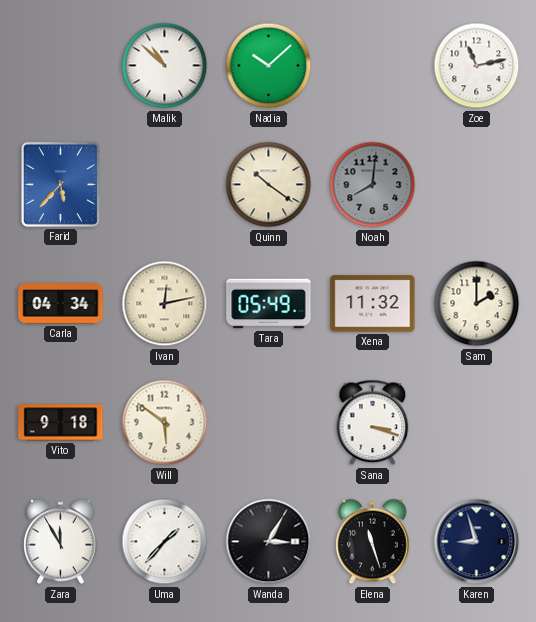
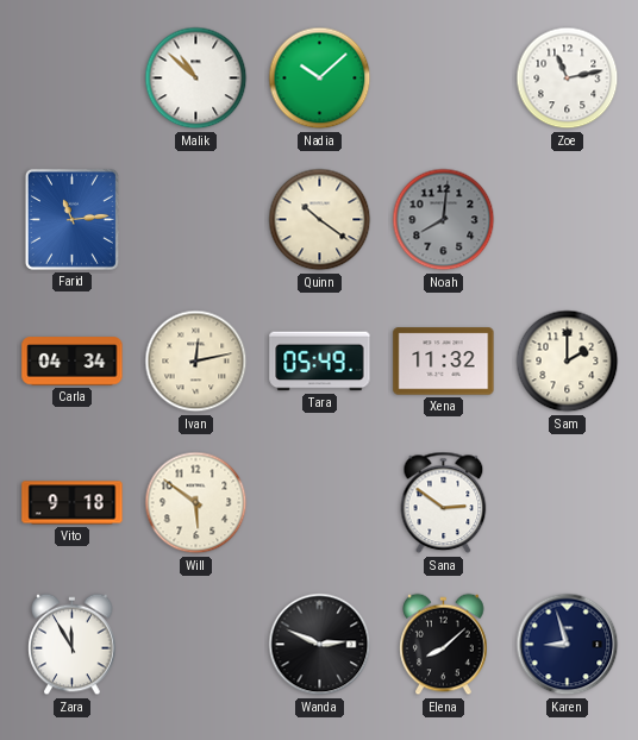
Farid: 5:37 -> 11:14 (71, 219)
Sana: 3:18 -> 2:51 (444, 503)
Uma: 1:37 -> none (165, 542)
Wanda: 3:05 -> 2:49 (320, 645)
Elena: 11:27 -> 8:08 (444, 645)
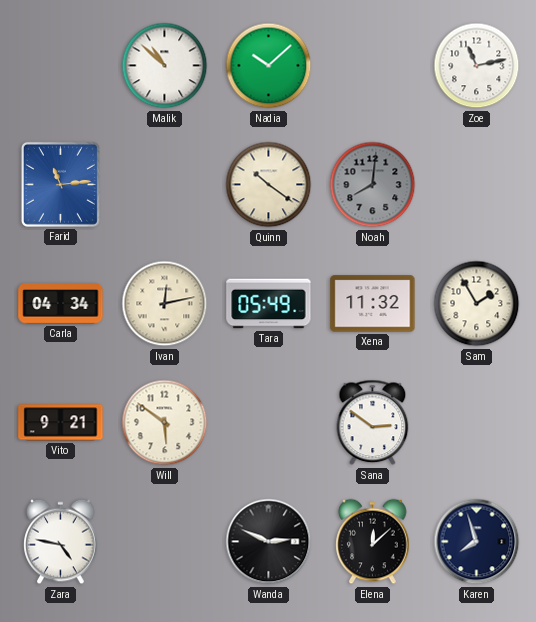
Sam: 2:00 -> 1:55 (477, 304)
Vito: 9:18 -> 9:21 (61, 423)
Zara: 11:55 -> 4:47 (61, 542)
Elena: 8:08 -> 12:08 (373, 542)
Karen: 8:57 -> 7:57 (477, 542)
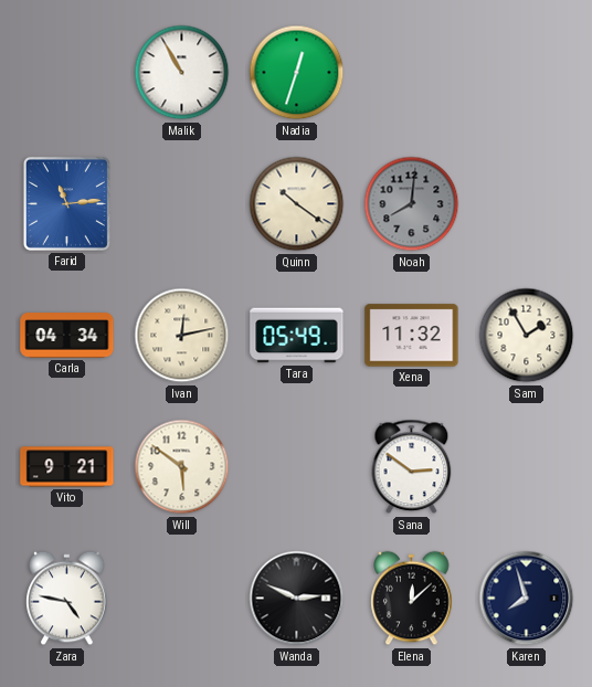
Malik: 10:52 -> 10:55 (182, 73)
Nadia: 10:08 -> 12:33 (297, 73)
Zoe: 11:13 -> none (477, 66)
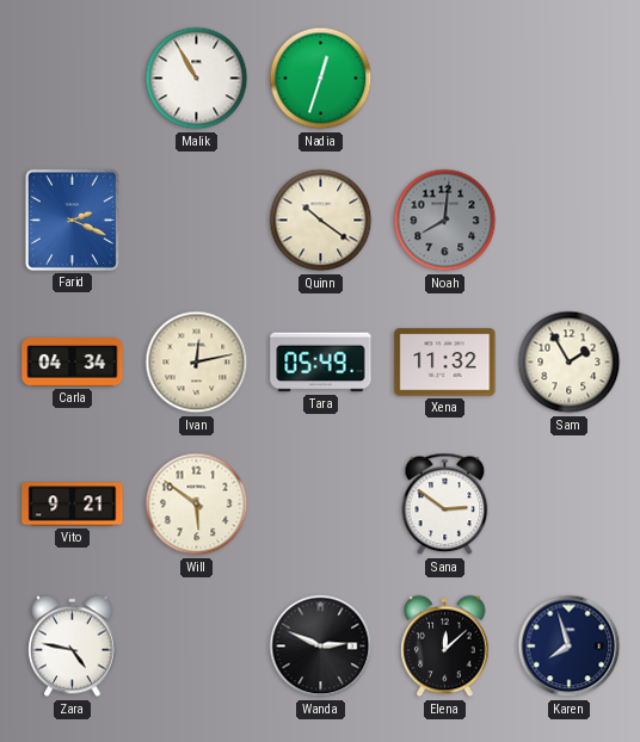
Farid: 11:14 -> 2:19 (72, 219)
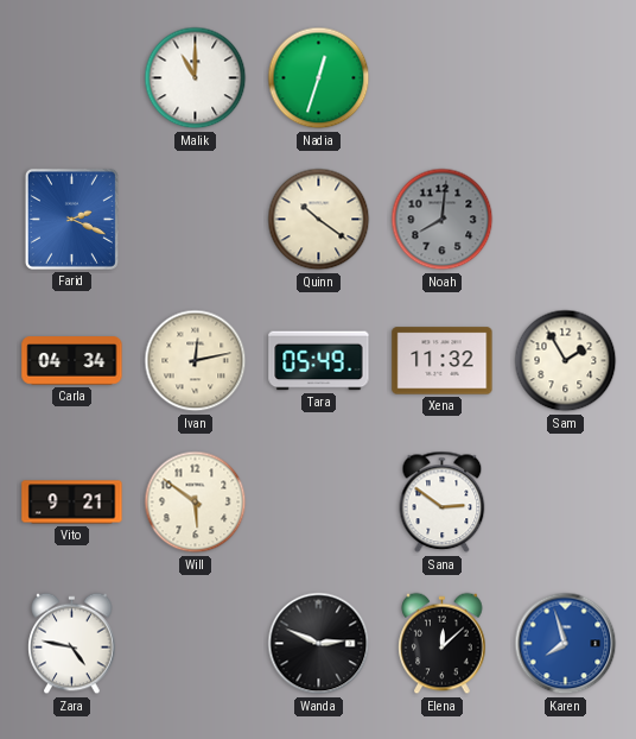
Malik: 10:55 -> 11:00 (196, 78)
Karen dial: navy -> blue (566, 644)
